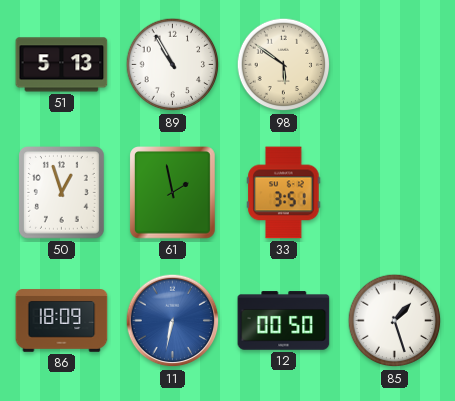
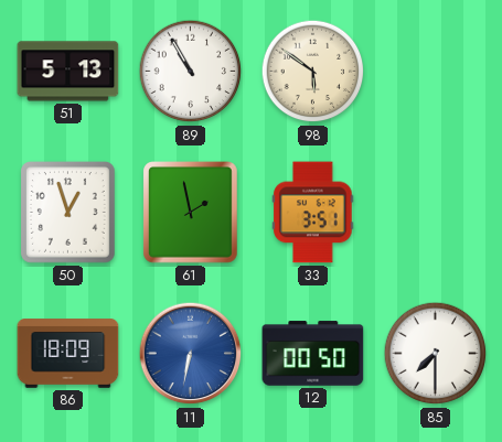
85: 1:27 -> 7:30 (436, 354)
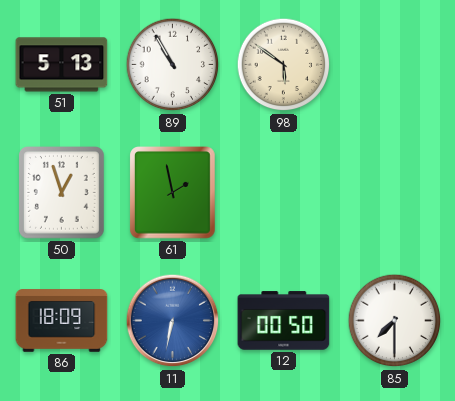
33: 3:51 -> none (313, 213)
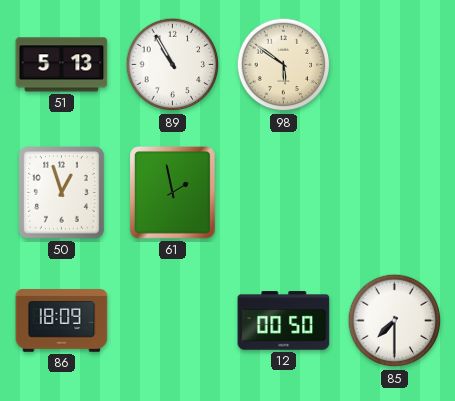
11: 6:32 -> none (173, 321)
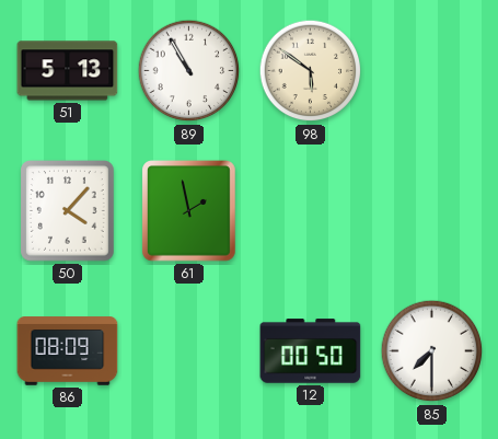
50: 12:57 -> 4:07 (68, 211)
86: 18:09 -> 08:09 (68, 351)
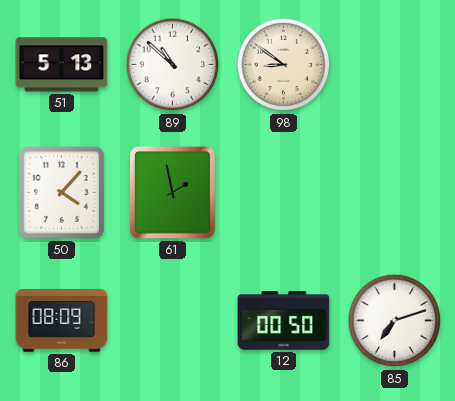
89: 10:55 -> 10:52 (173, 65)
98: 5:51 -> 8:51 (284, 65)
85: 7:30 -> 7:12 (395, 321)
